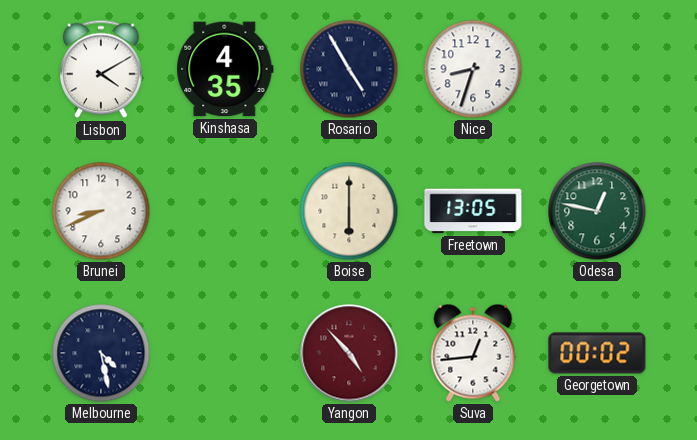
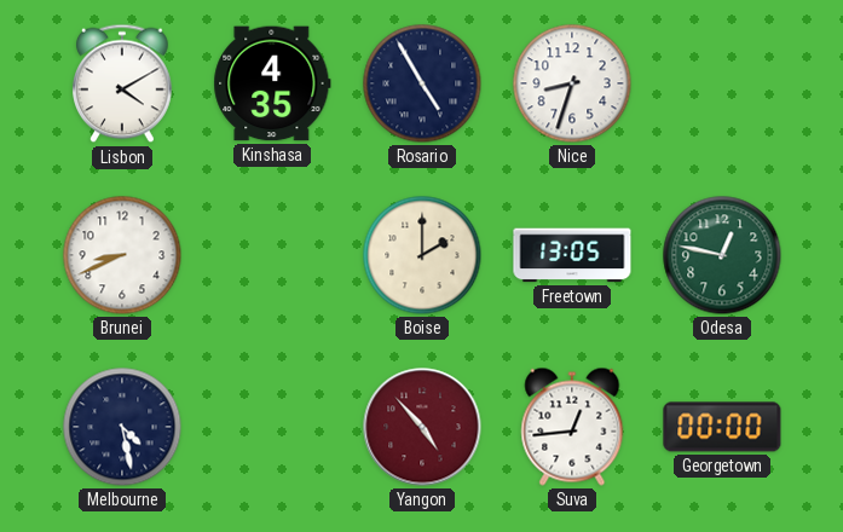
Boise: 6:00 -> 2:00 (422, 255)
Georgetown: 00:02 -> 00:00 (722, 427)
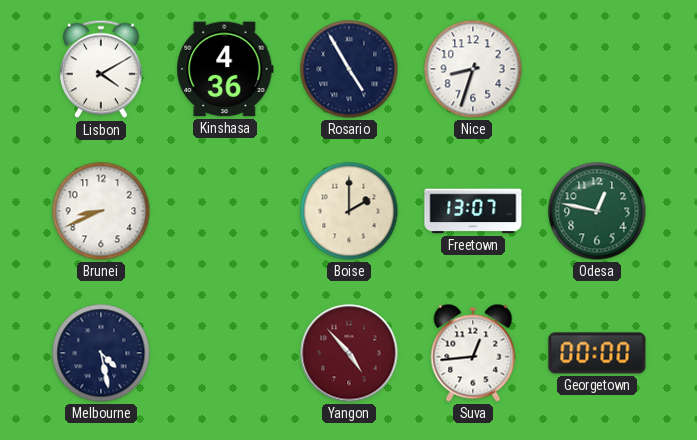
Kinshasa: 4:35 -> 4:36 (225, 69)
Freetown: 13:05 -> 13:07 (473, 211)
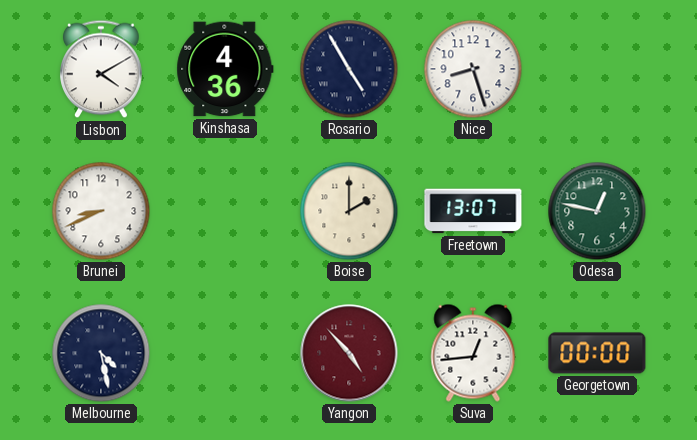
Nice: 8:33 -> 8:27 (473, 69)
